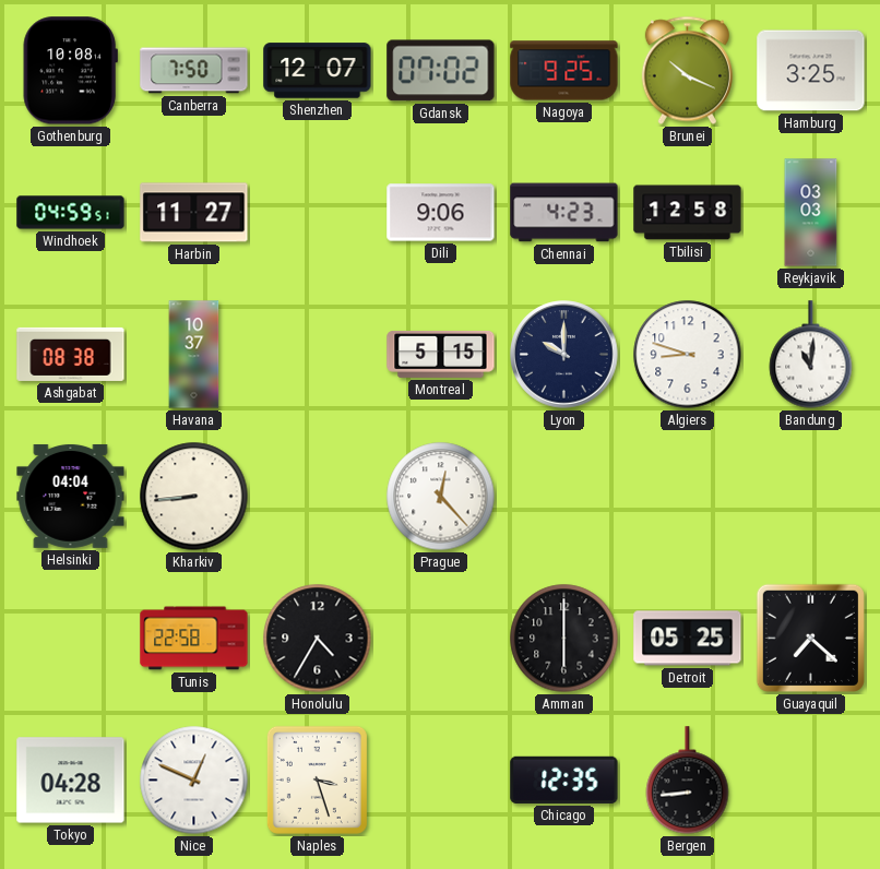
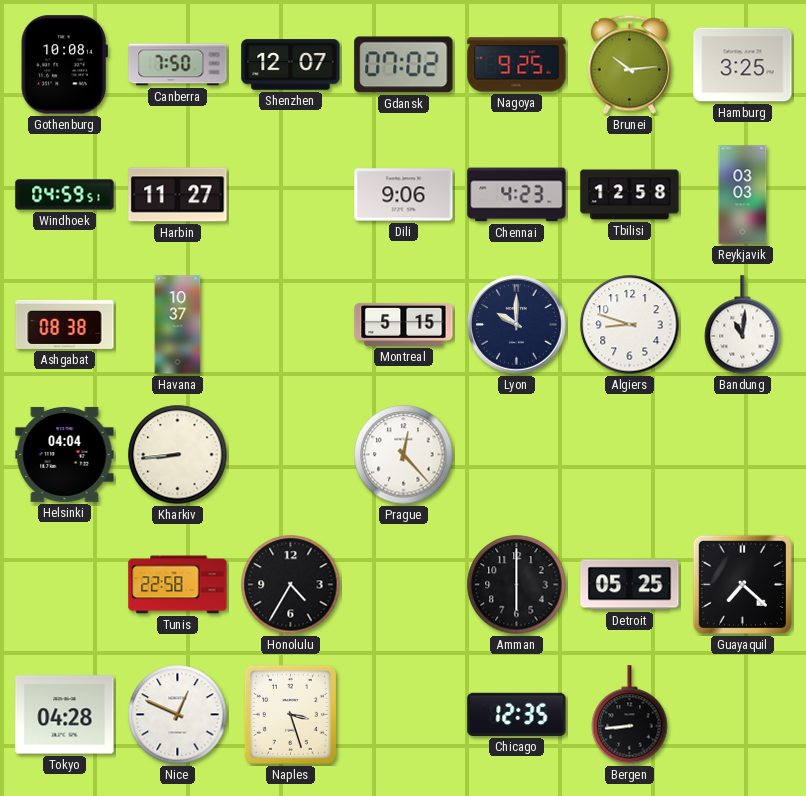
Brunei: 10:19 -> 10:14 (629, 65)
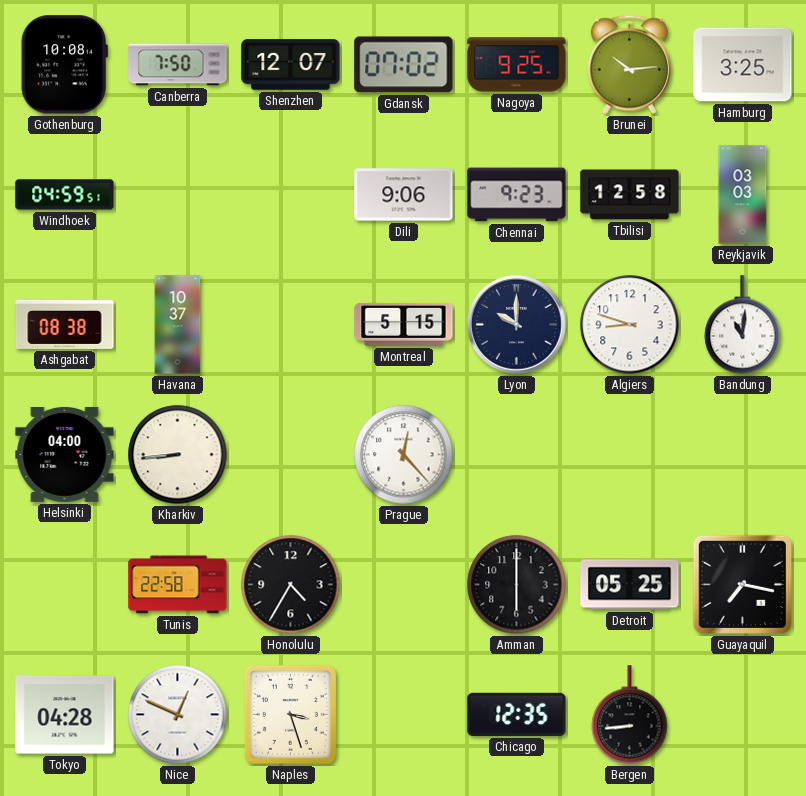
Harbin: 11:27 -> none (178, 195)
Chennai: 4:23 -> 9:23 (517, 195)
Helsinki: 04:04 -> 04:00 (65, 454)
Guayaquil: 7:22 -> 7:17 (742, 584)
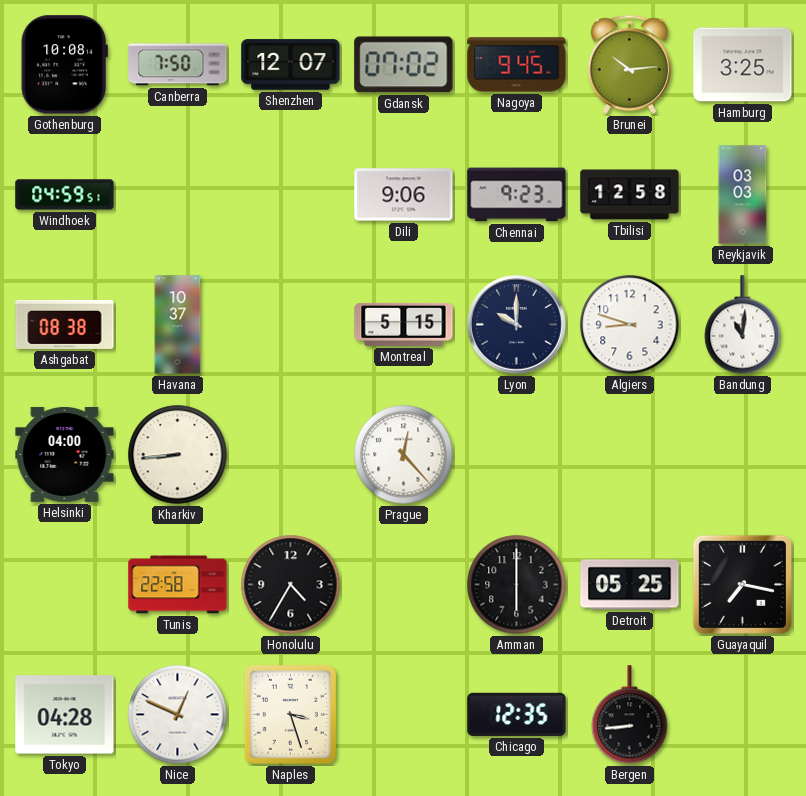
Nagoya: 9:25 -> 9:45 (517, 65)
